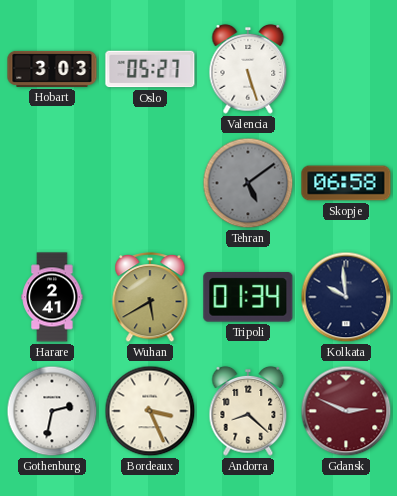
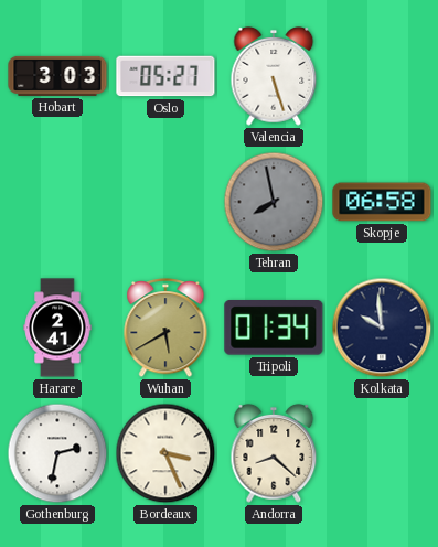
Tehran: 5:09 -> 7:58 (274, 202)
Gdansk: 2:49 -> none (346, 411)
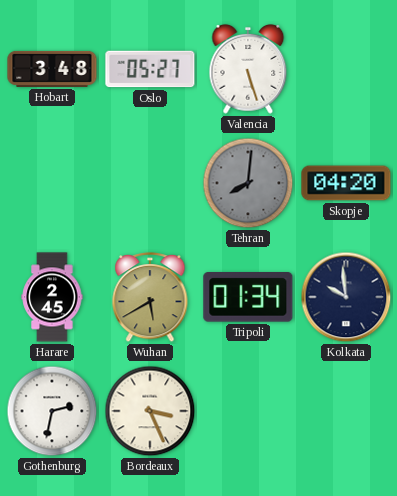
Hobart: 3:03 -> 3:48 (52, 69)
Tehran: 7:58 -> 8:01 (248, 183)
Skopje: 06:58 -> 04:20 (346, 183)
Harare: 2:41 -> 2:45 (52, 297)
Andorra: 8:22 -> none (274, 453)
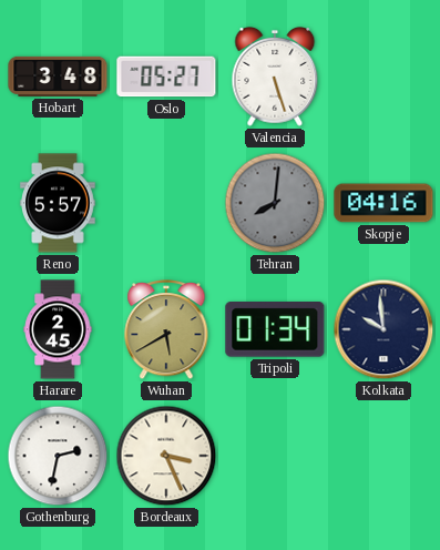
Reno: none -> 5:57 (58, 203)
Skopje: 04:20 -> 04:16 (383, 203)
